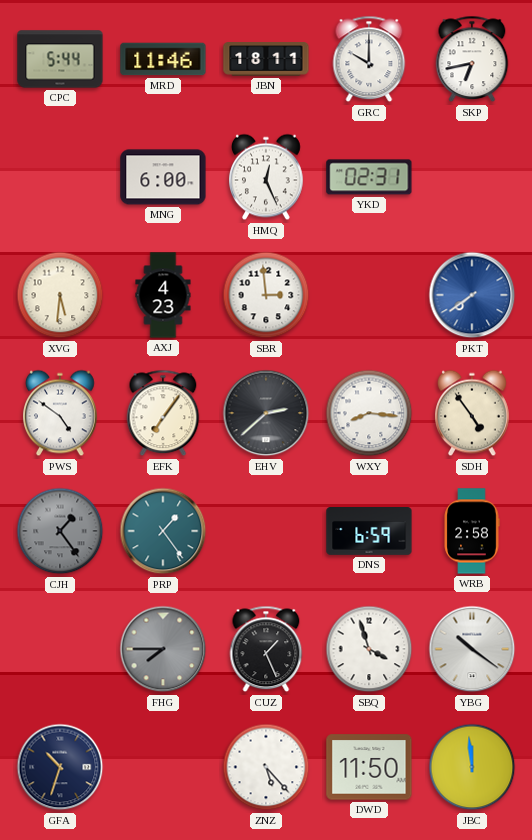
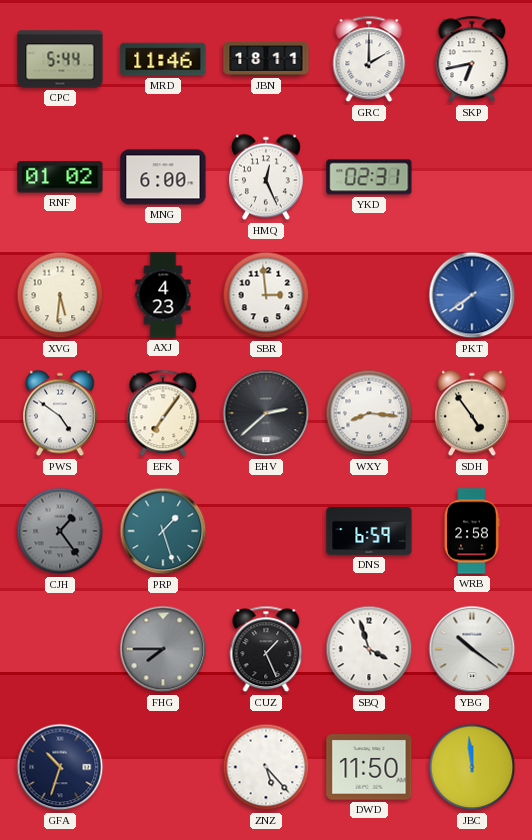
GRC: 10:00 -> 2:00 (369, 59)
RNF: none -> 01:02 (60, 177)
PRP: 1:24 -> 1:27 (163, 531)
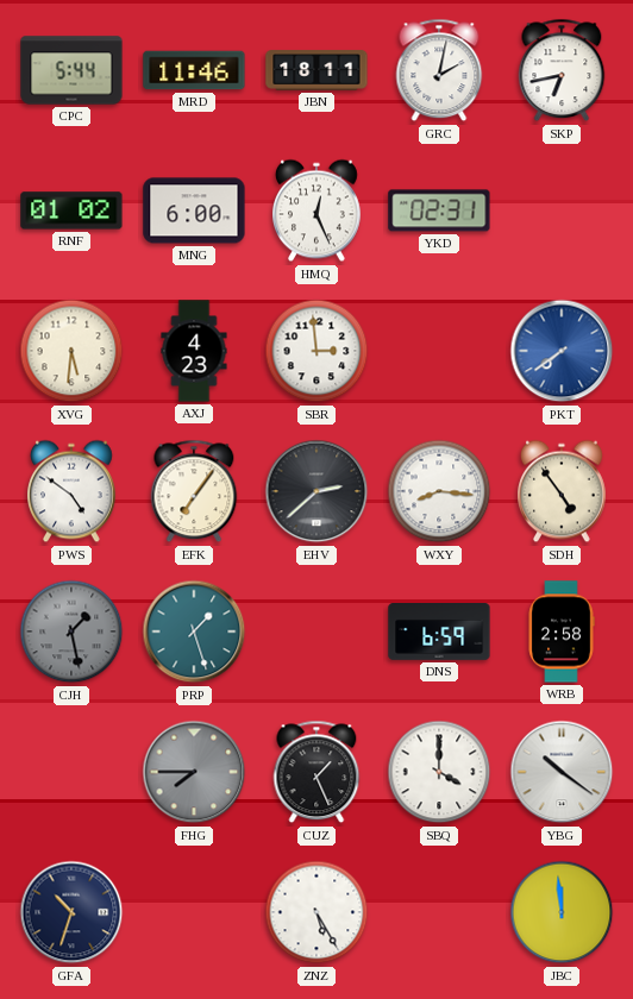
GRC: 2:00 -> 2:02 (439, 70)
CJH: 1:24 -> 1:28 (71, 632)
SBQ: 3:57 -> 4:00 (439, 772)
ZNZ: 5:23 -> 5:25 (316, 912)
DWD: 11:50 -> none (369, 767)
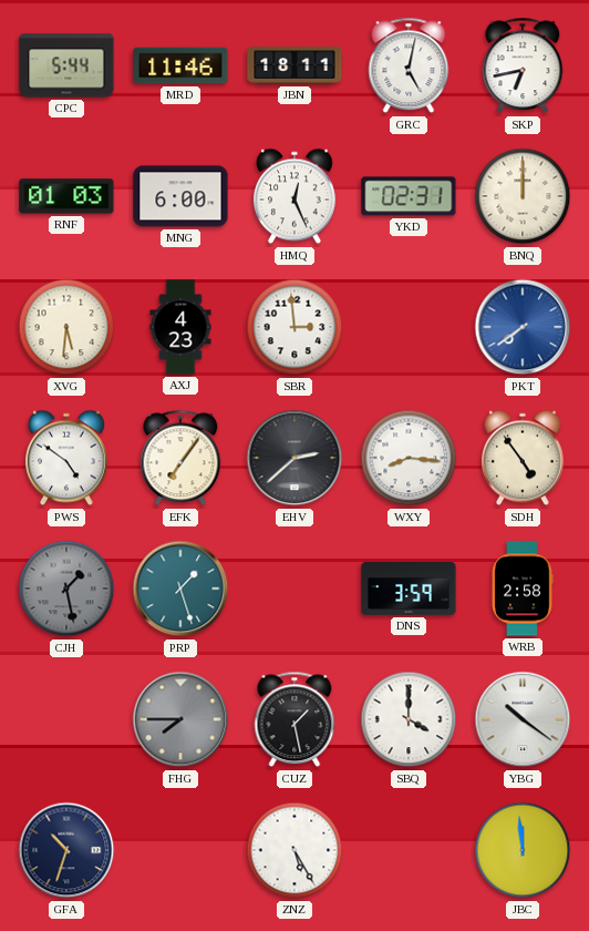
GRC: 2:02 -> 5:02 (409, 65)
RNF: 01:02 -> 01:03 (66, 196)
BNQ: none -> 12:00 (523, 196)
DNS: 6:59 -> 3:59 (409, 590)
CUZ: 1:26 -> 1:28 (294, 719)
